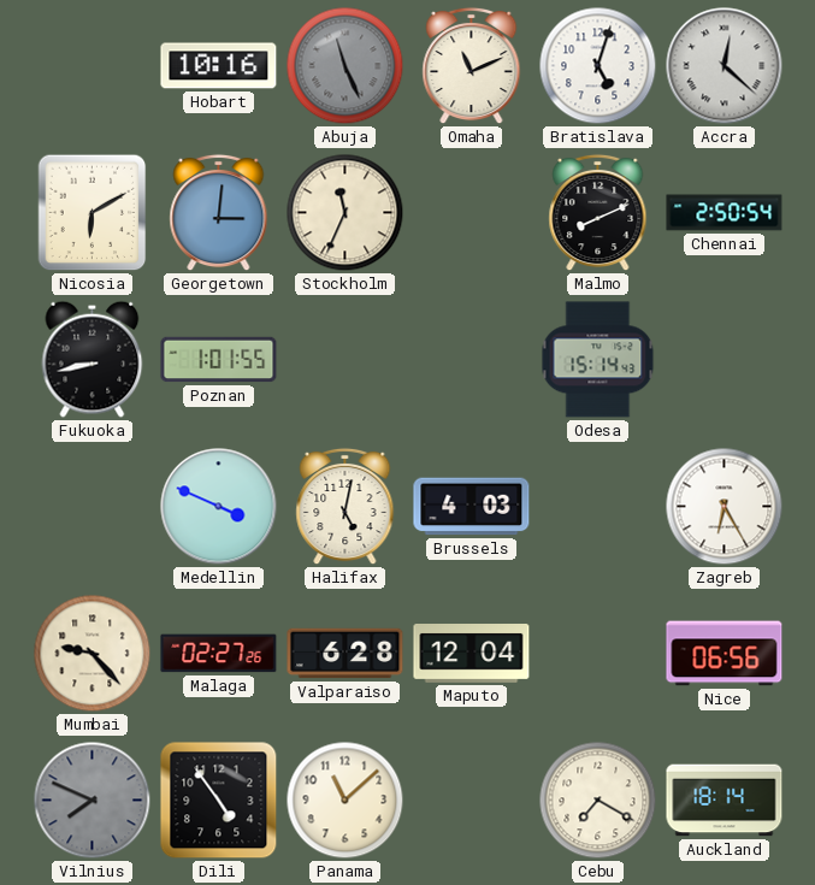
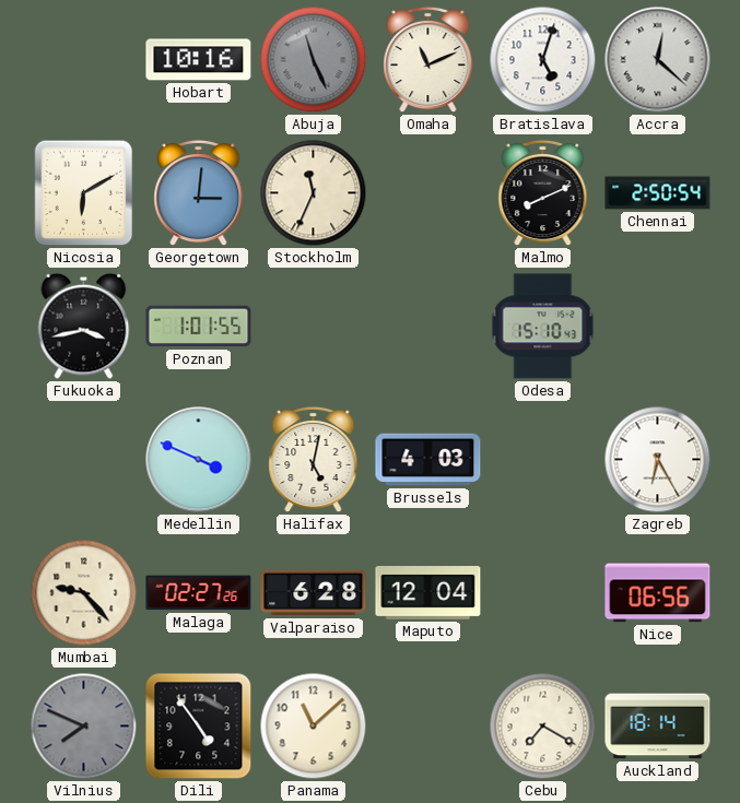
Fukuoka: 8:43 -> 3:43 (84, 326)
Odesa: 15:14 -> 15:10 (543, 327)
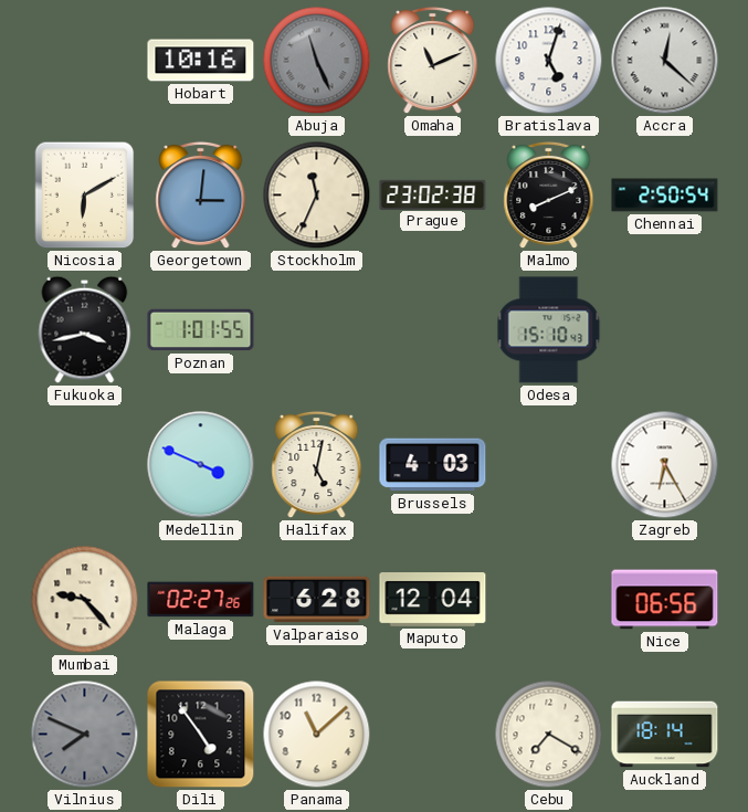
Prague: none -> 23:02 (433, 194)
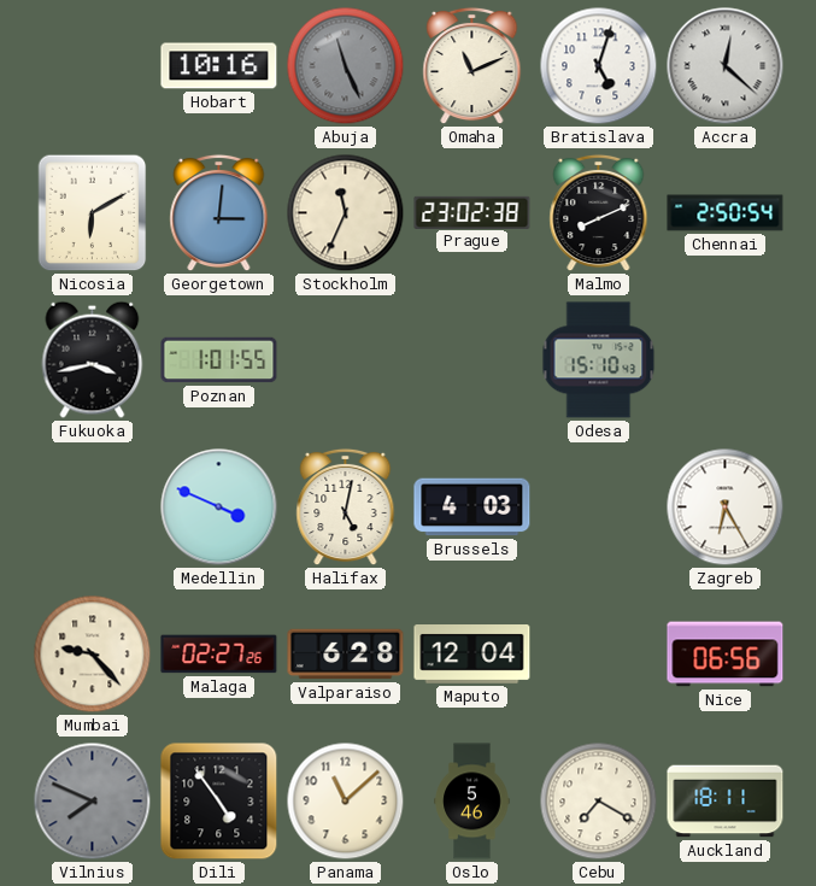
Oslo: none -> 5:46 (472, 802)
Auckland: 18:14 -> 18:11 (726, 802)
